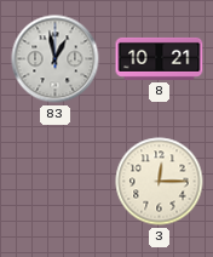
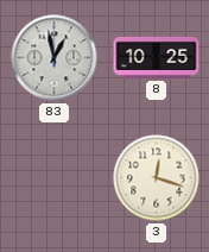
8: 10:21 -> 10:25 (157, 57)
3: 12:15 -> 12:18 (157, 178)
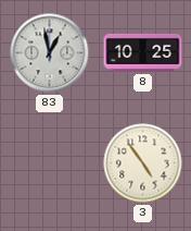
3: 12:18 -> 4:54 (143, 163)
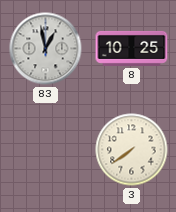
3: 4:54 -> 7:39 (132, 150)
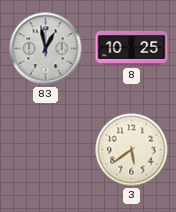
3: 7:39 -> 5:39 (132, 150)
